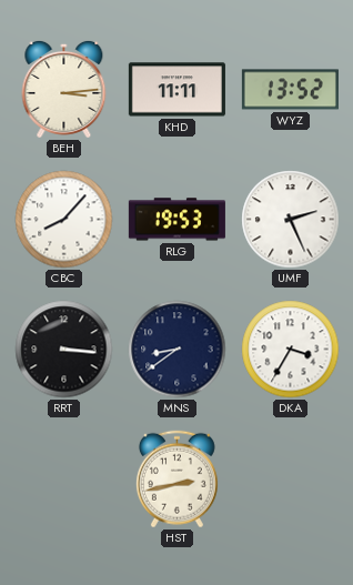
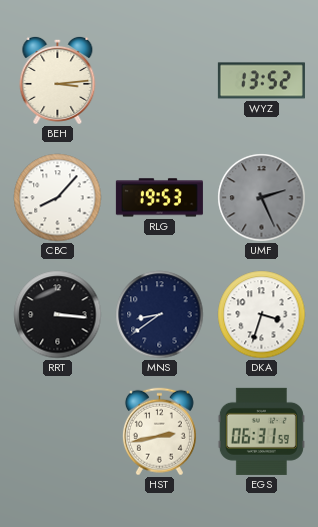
KHD: 11:11 -> none (176, 90)
UMF dial: white -> grey (262, 198)
DKA: 3:35 -> 3:33 (262, 315)
EGS: none -> 06:31 (261, 431)
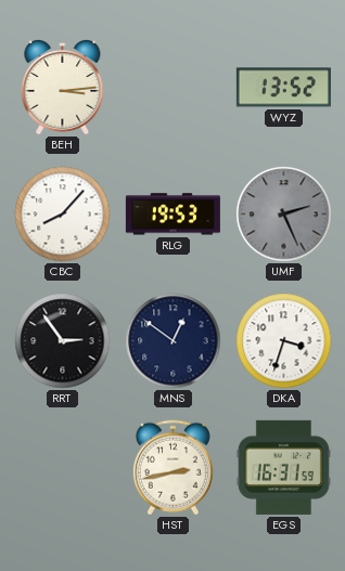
RRT: 3:16 -> 2:54 (63, 341)
MNS: 8:39 -> 12:51 (174, 341)
EGS: 06:31 -> 16:31 (283, 467)
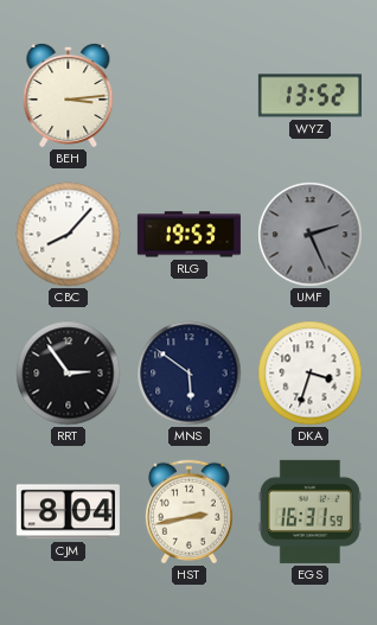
MNS: 12:51 -> 5:51 (190, 374)
CJM: none -> 8:04 (68, 512)
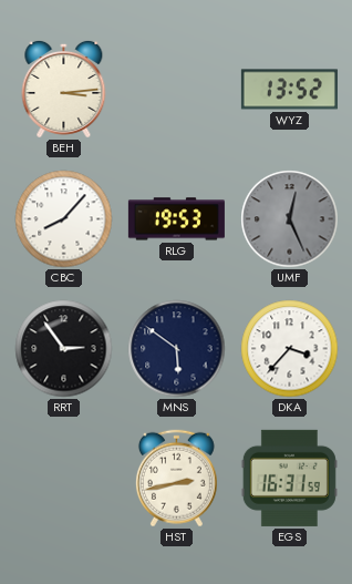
UMF: 2:26 -> 12:26 (290, 219)
DKA: 3:33 -> 3:37 (290, 349)
CJM: 8:04 -> none (68, 512)
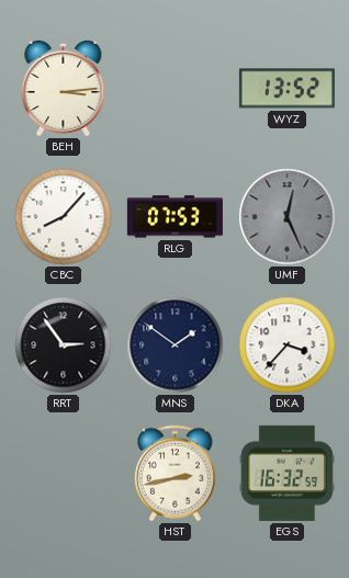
RLG: 19:53 -> 07:53 (174, 217)
MNS: 5:51 -> 1:51 (176, 345)
EGS: 16:31 -> 16:32 (286, 473)
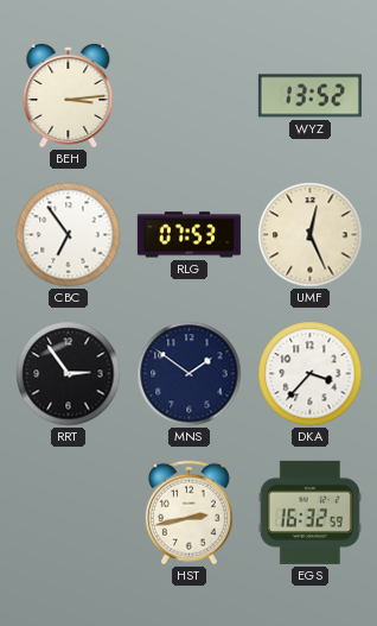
CBC: 8:07 -> 6:54 (69, 235)
UMF dial: grey -> cream (311, 235)
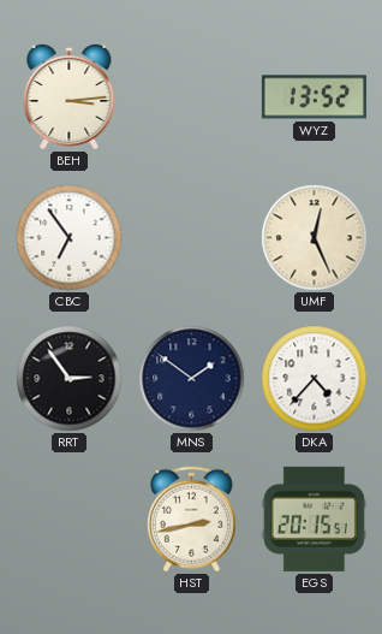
RLG: 07:53 -> none (188, 235)
DKA: 3:37 -> 4:37 (315, 379)
EGS: 16:32 -> 20:15 (314, 519)
